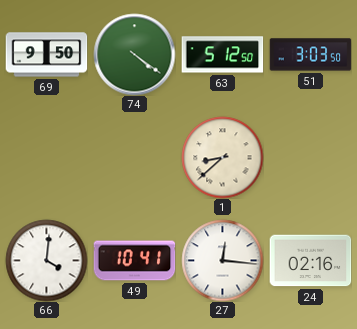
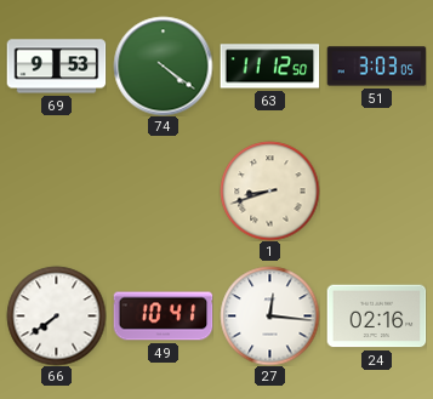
69: 9:50 -> 9:53 (56, 67)
63: 5:12 -> 11:12 (269, 67)
51: 3:03:50 -> 3:03:05 (376, 67)
1: 8:38 -> 8:42 (269, 190)
66: 4:01 -> 7:39 (56, 315)
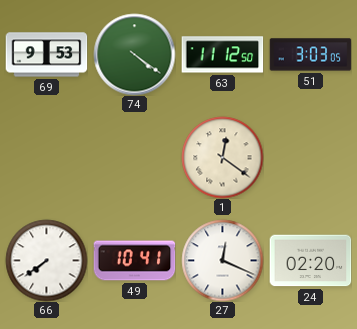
1: 8:42 -> 12:21 (222, 157)
27: 12:16 -> 12:19 (222, 260)
24: 02:16 -> 02:20 (310, 261)
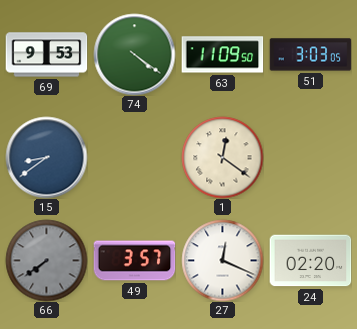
63: 11:12 -> 11:09 (222, 55)
15: none -> 8:39 (46, 157)
66 dial: white -> grey (46, 260)
49: 10:41 -> 3:57 (134, 261)
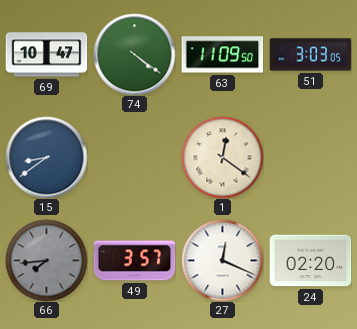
69: 9:53 -> 10:47 (46, 55)
66: 7:39 -> 7:44 (46, 260)
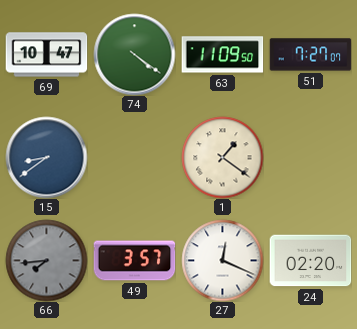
51: 3:03 -> 7:27 (310, 55)
1: 12:21 -> 1:21 (222, 157)
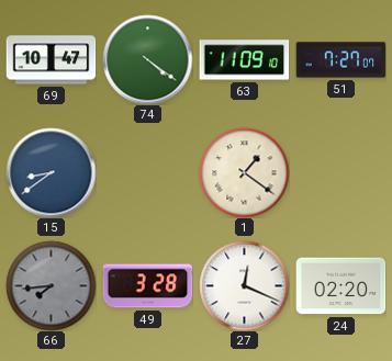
63: 11:09:50 -> 11:09:10 (244, 60)
49: 3:57 -> 3:28 (147, 286)
